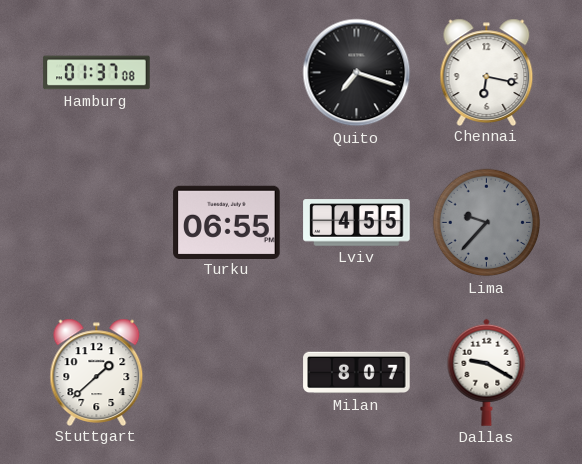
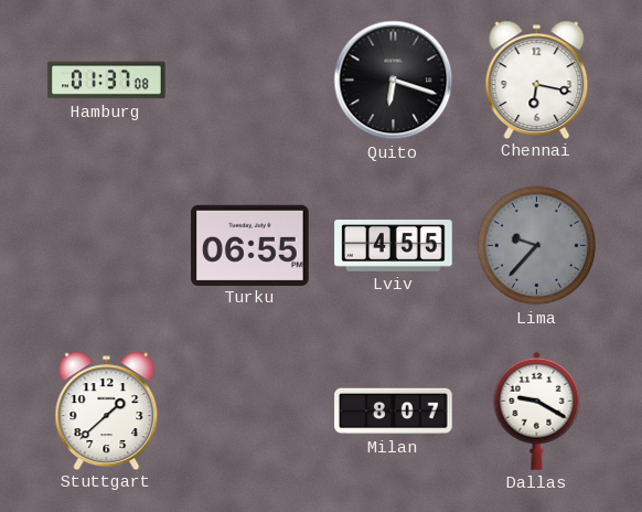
Quito: 7:18 -> 6:18 (394, 81)
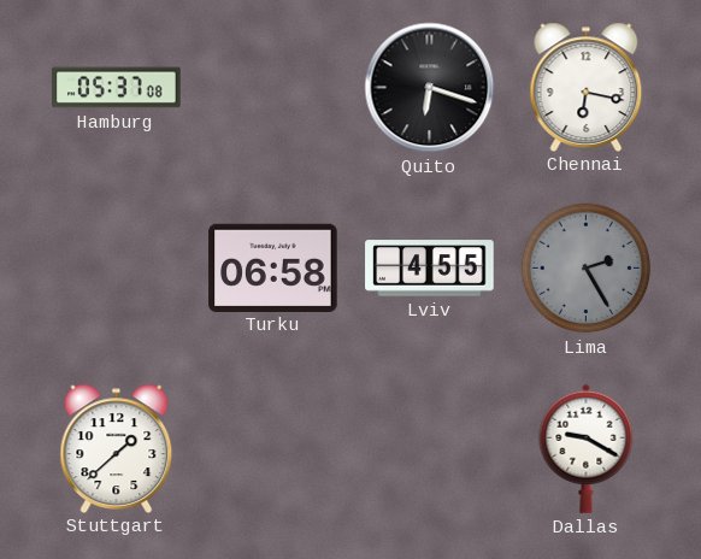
Hamburg: 01:37 -> 05:37 (117, 88)
Turku: 06:55 -> 06:58 (273, 267)
Lima: 9:37 -> 2:25 (587, 269)
Milan: 8:07 -> none (394, 412)
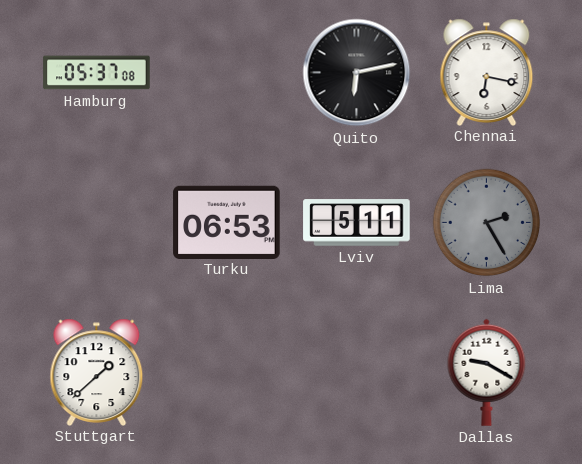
Quito: 6:18 -> 6:13 (357, 73)
Turku: 06:58 -> 06:53 (227, 222)
Lviv: 4:55 -> 5:11 (357, 223)
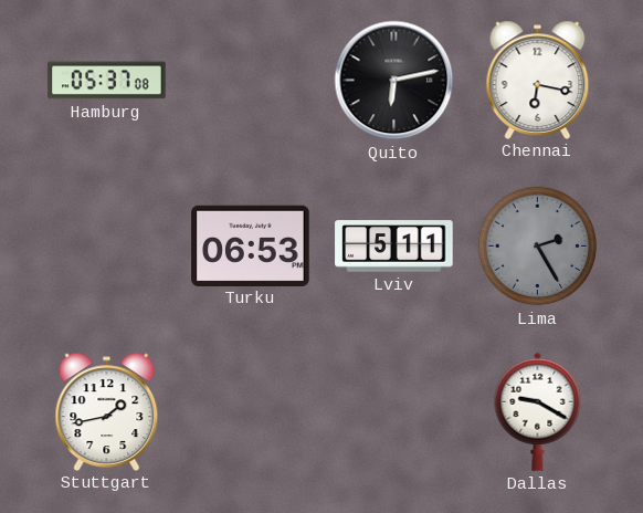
Stuttgart: 1:38 -> 1:43 (107, 411)
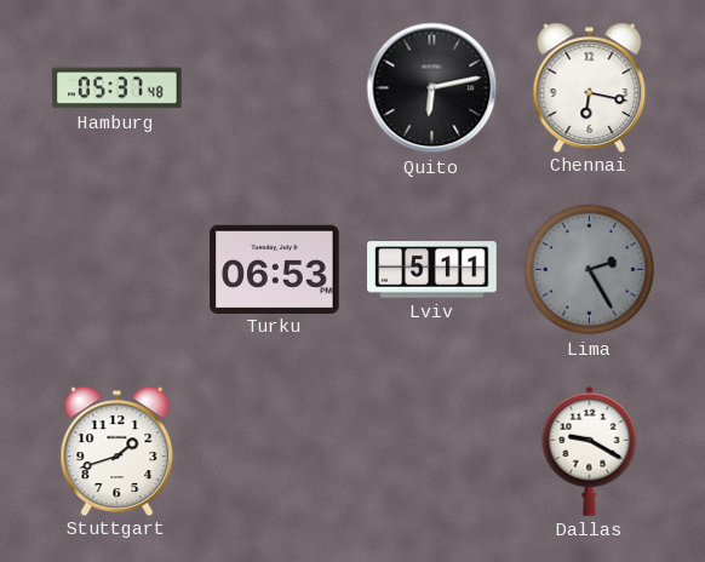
Hamburg: 05:37:08 -> 05:37:48 (117, 88)
Stuttgart: 1:43 -> 1:42 (117, 451)
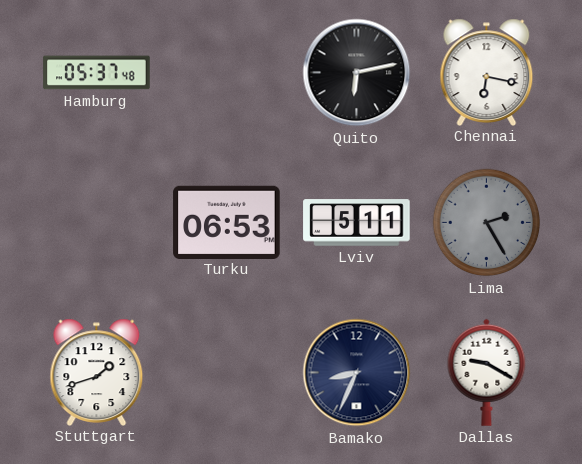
Bamako: none -> 8:34 (357, 373)
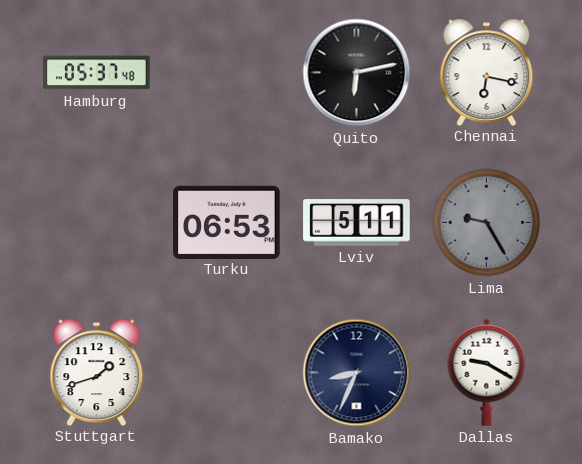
Lima: 2:25 -> 9:25 (487, 223)
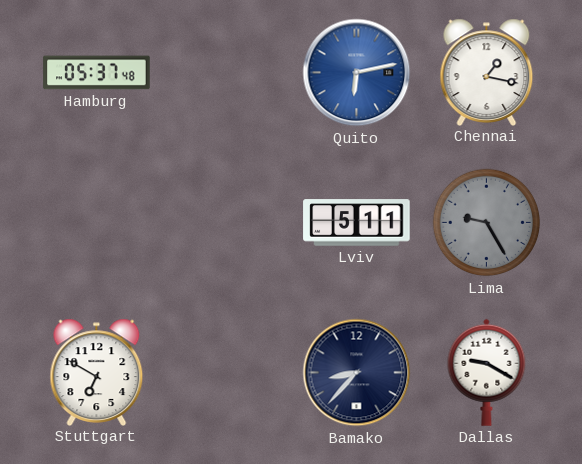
Quito dial: black -> blue (357, 73)
Chennai: 6:17 -> 1:17 (487, 72)
Turku: 06:53 -> none (227, 222)
Stuttgart: 1:42 -> 6:50 (97, 372)
Bamako: 8:34 -> 8:37 (357, 373)
